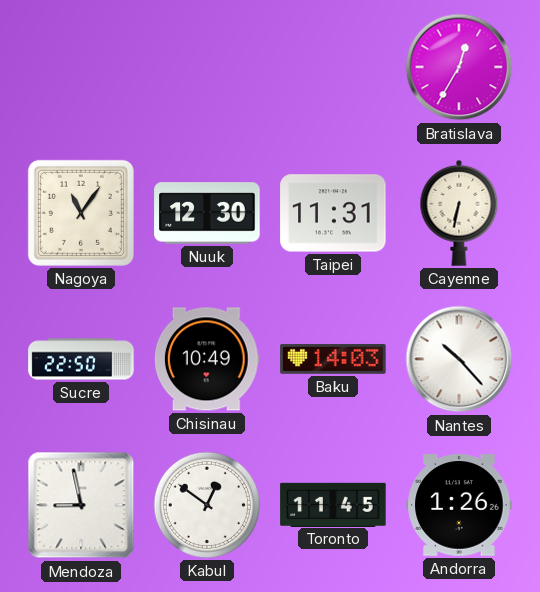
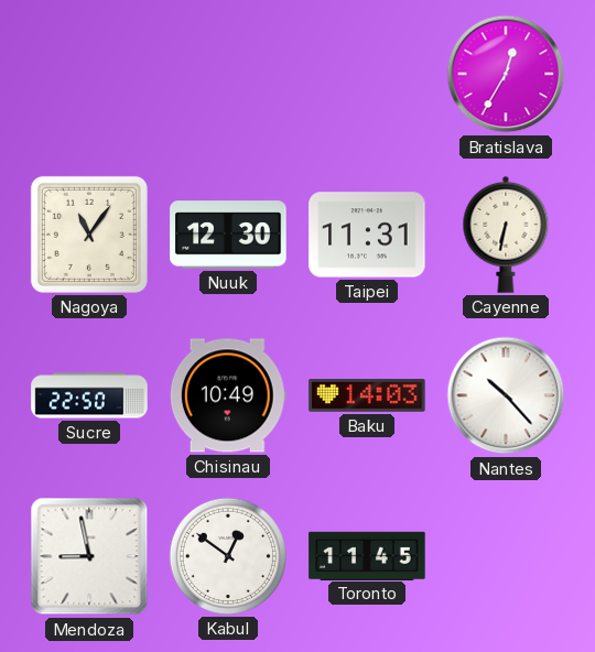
Andorra: 1:26 -> none (459, 505)
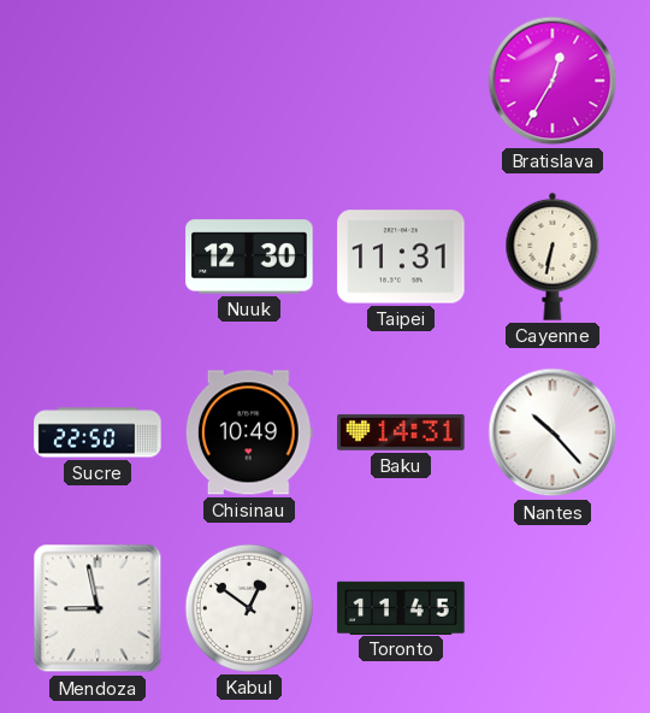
Nagoya: 11:06 -> none (89, 235)
Baku: 14:03 -> 14:31 (401, 432)
